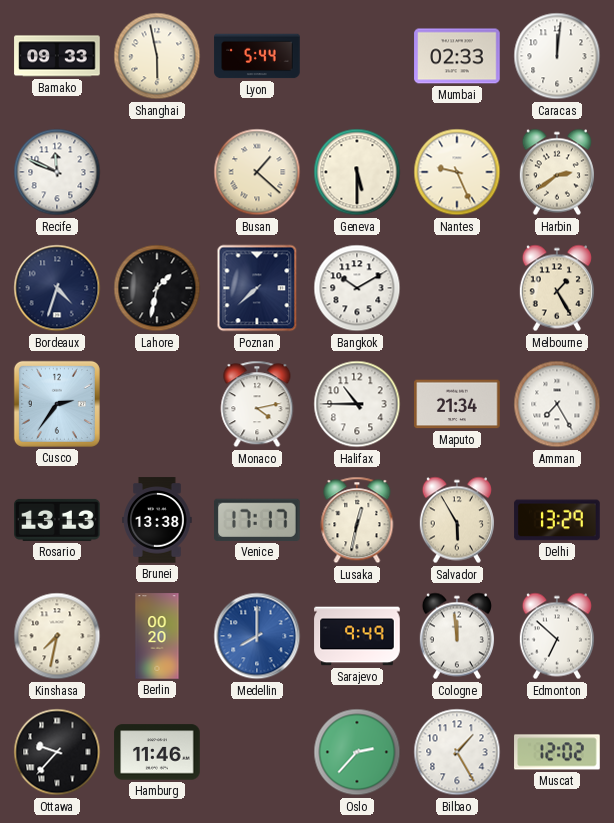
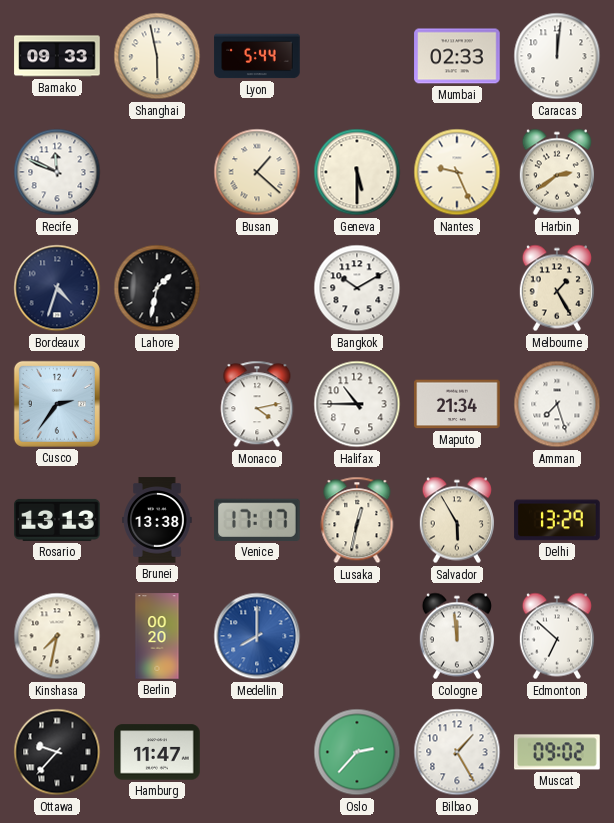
Poznan: 7:38 -> none (257, 288)
Amman: 7:25 -> 7:27 (557, 404)
Sarajevo: 9:49 -> none (357, 636)
Hamburg: 11:46 -> 11:47 (157, 752)
Muscat: 12:02 -> 09:02 (557, 752)
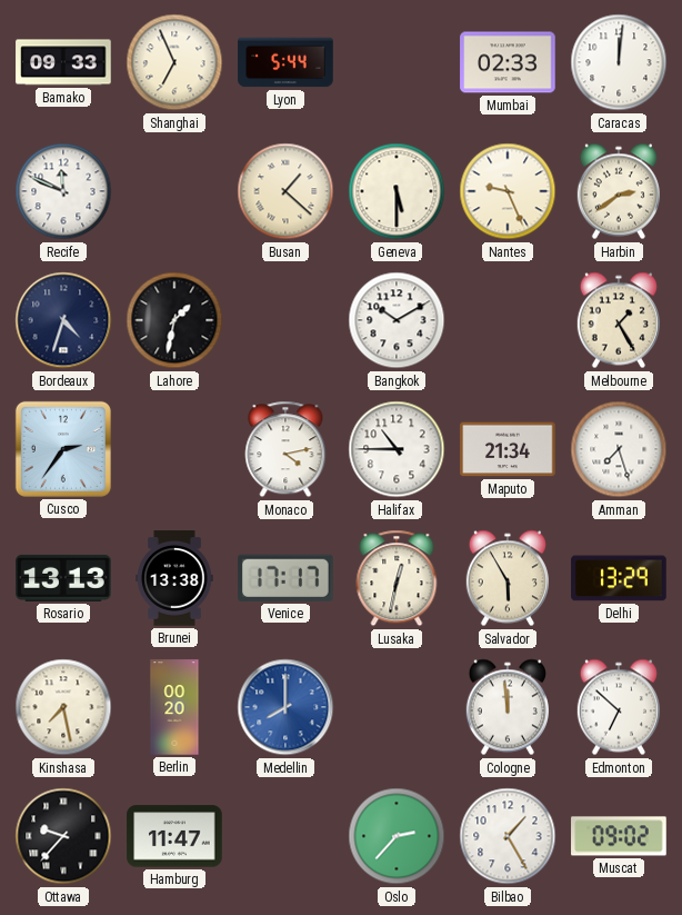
Shanghai: 5:58 -> 6:56 (174, 62)
Kinshasa: 7:32 -> 7:28 (63, 707)
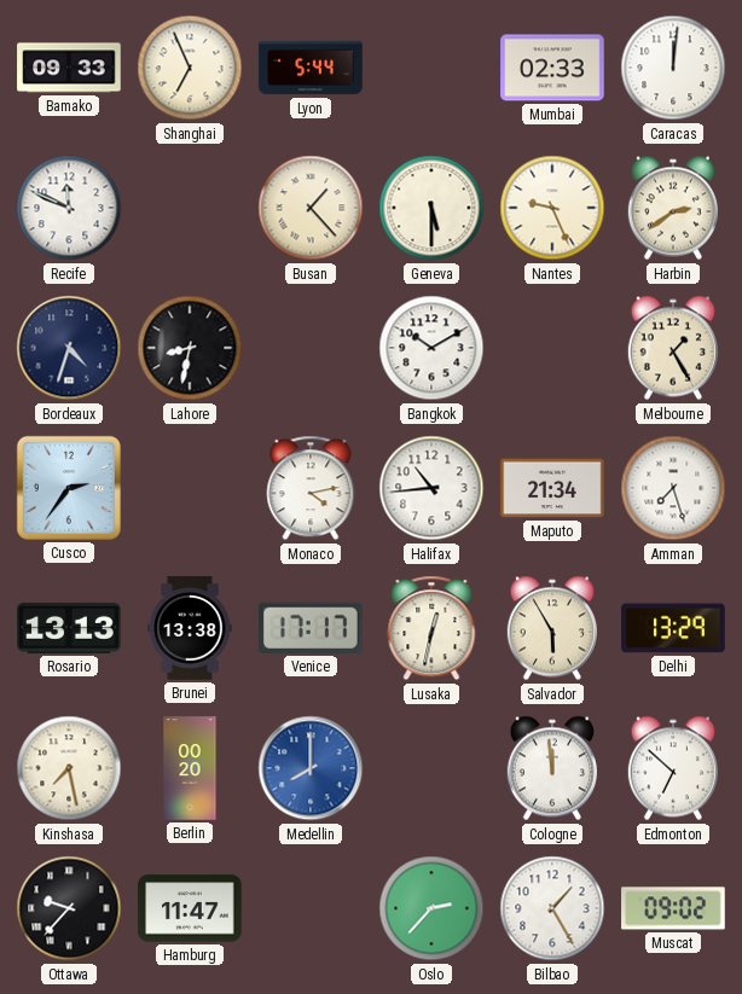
Busan: 1:22 -> 1:23 (311, 208)
Lahore: 1:32 -> 8:32 (190, 348)
Halifax: 10:45 -> 10:44 (431, 488)
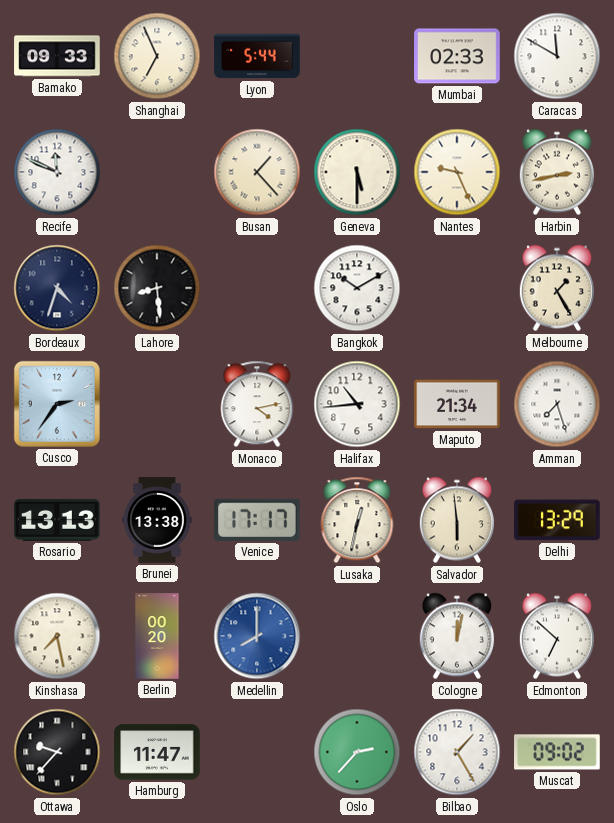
Caracas: 12:01 -> 11:50 (557, 56)
Harbin: 2:39 -> 2:43 (557, 172)
Lahore: 8:32 -> 8:29 (157, 288)
Salvador: 5:55 -> 5:59 (457, 520)
Cologne: 11:59 -> 12:02 (457, 636)
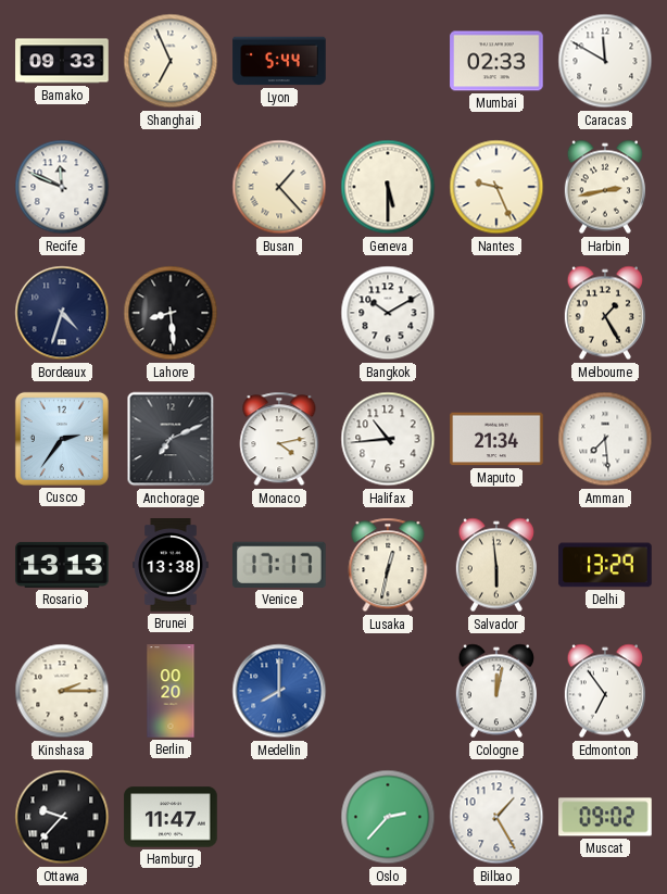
Anchorage: none -> 7:11 (171, 439)
Amman: 7:27 -> 7:29 (605, 439)
Kinshasa: 7:28 -> 2:15 (62, 691)
Edmonton: 6:52 -> 6:54 (605, 691)
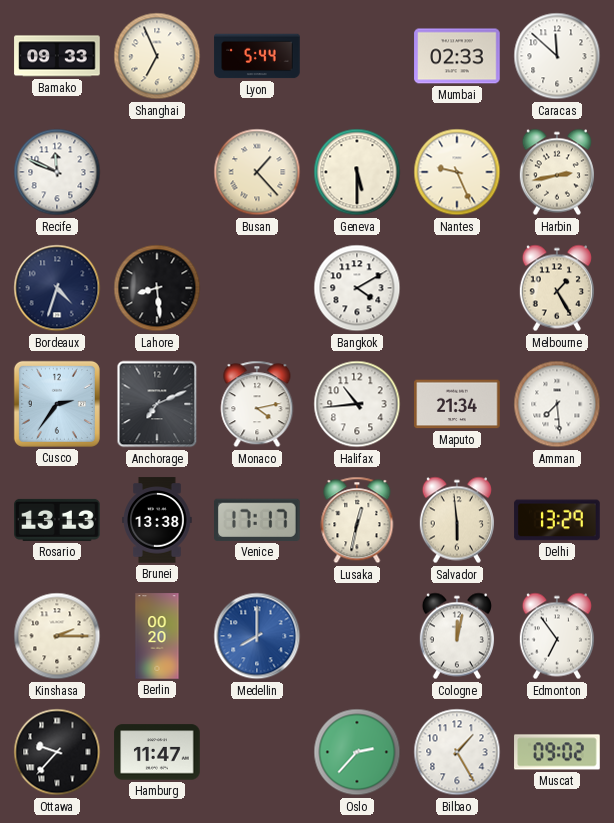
Caracas: 11:50 -> 11:52 (557, 56)
Bangkok: 10:10 -> 4:10 (357, 288)
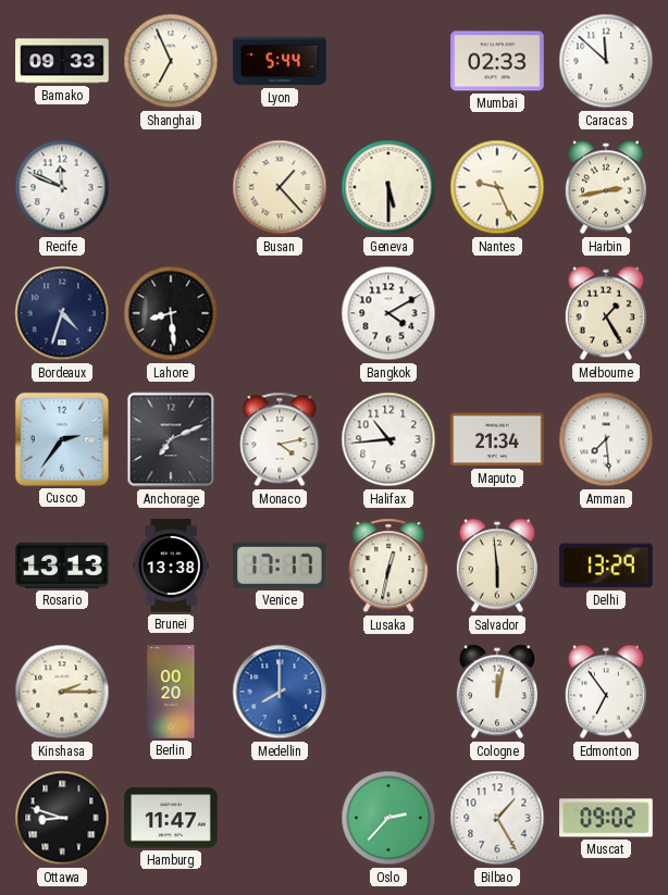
Ottawa: 9:37 -> 8:48 (62, 818)
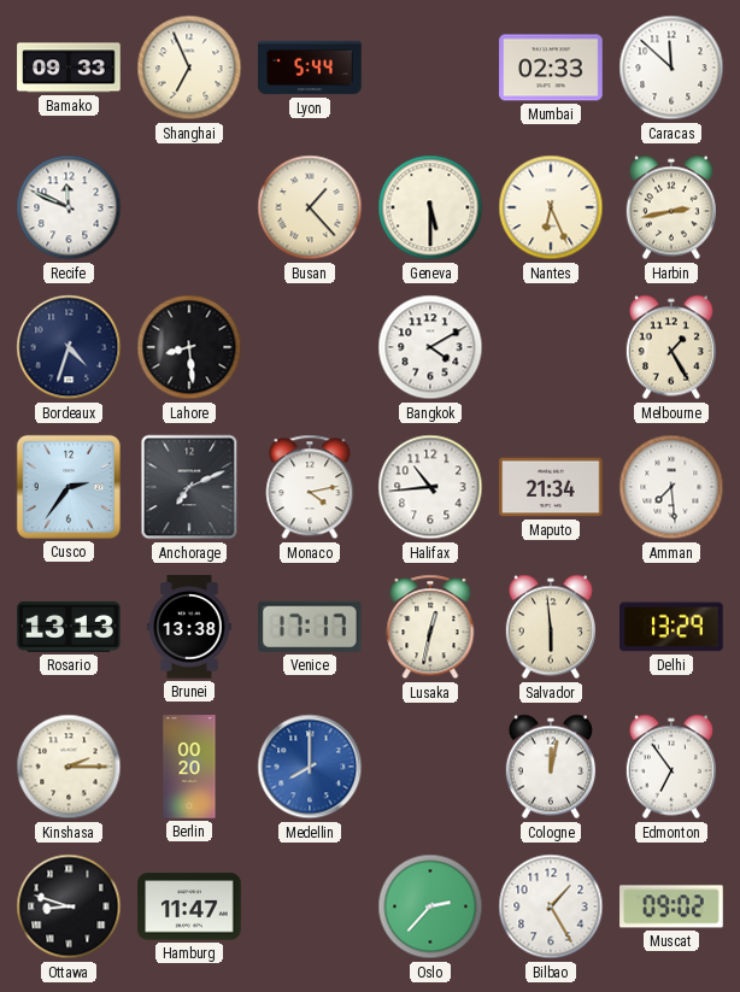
Nantes: 9:26 -> 6:26 (551, 207)
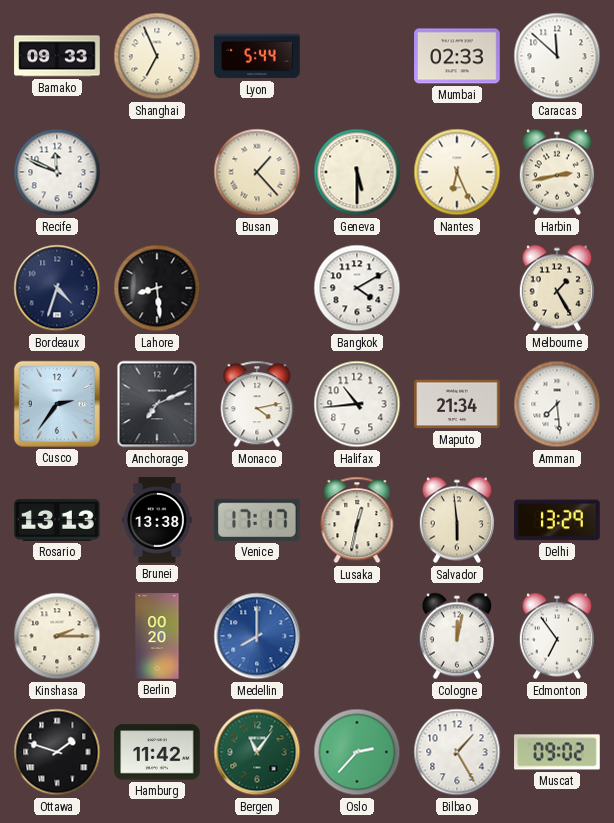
Ottawa: 8:48 -> 1:48 (57, 752)
Hamburg: 11:47 -> 11:42 (157, 752)
Bergen: none -> 11:06 (257, 752)
